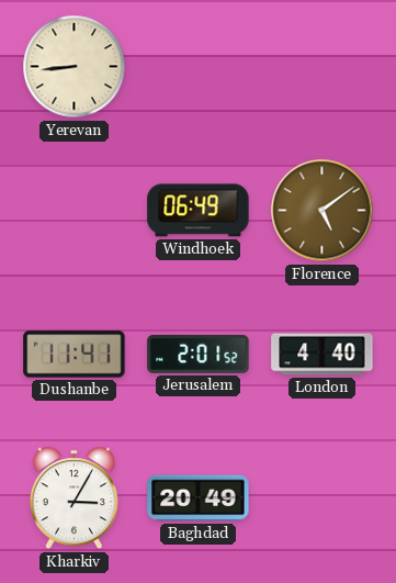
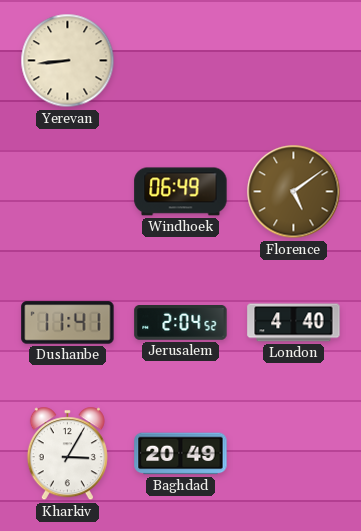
Jerusalem: 2:01 -> 2:04 (181, 323)
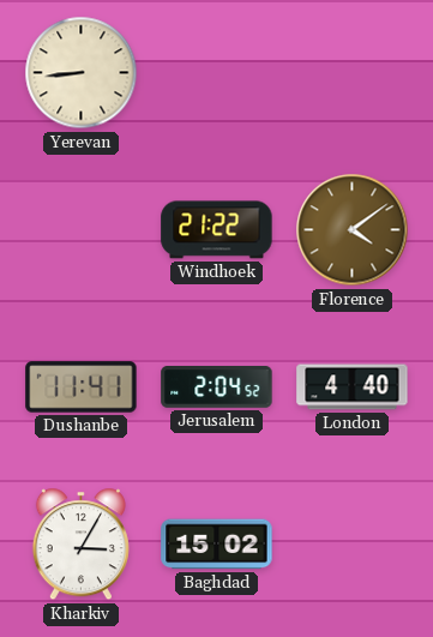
Windhoek: 06:49 -> 21:22 (217, 230)
Florence: 5:09 -> 4:09 (353, 230)
Baghdad: 20:49 -> 15:02 (217, 545)
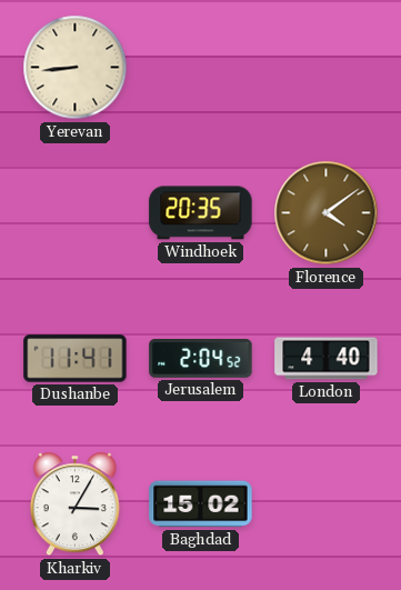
Windhoek: 21:22 -> 20:35 (201, 213)
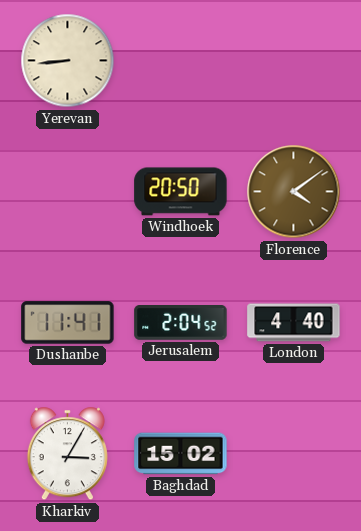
Windhoek: 20:35 -> 20:50 (181, 192)
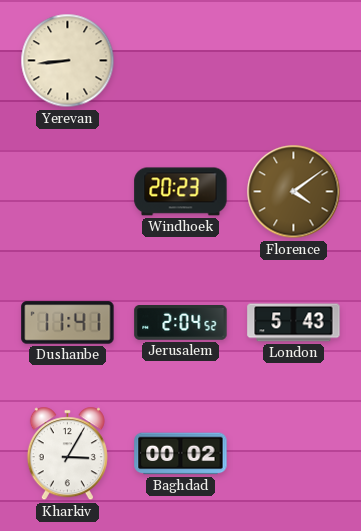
Windhoek: 20:50 -> 20:23 (181, 192)
London: 4:40 -> 5:43 (294, 323)
Baghdad: 15:02 -> 00:02 (181, 454)
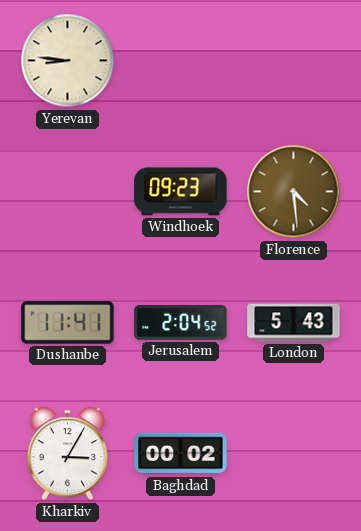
Yerevan: 8:44 -> 8:46 (68, 61)
Windhoek: 20:23 -> 09:23 (181, 192)
Florence: 4:09 -> 4:29 (294, 192)
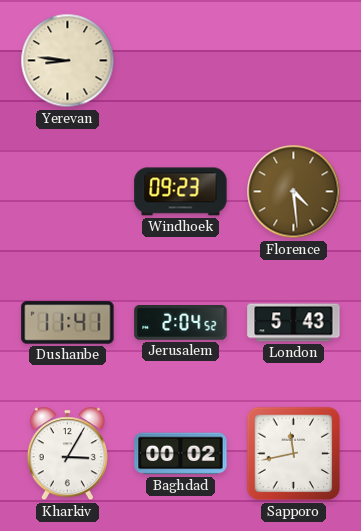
Sapporo: none -> 11:43 (294, 454)
